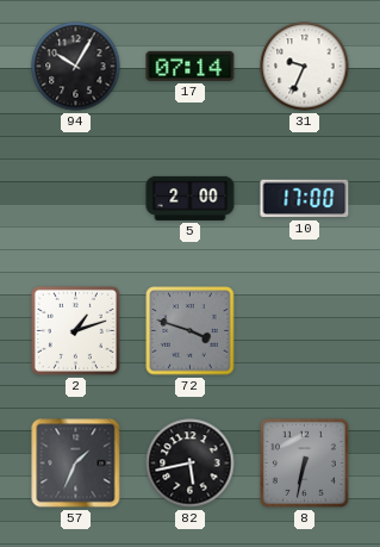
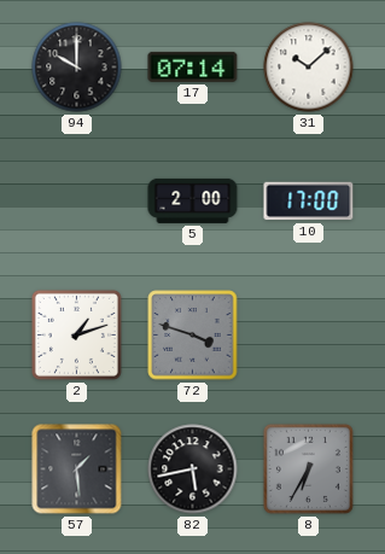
94: 10:05 -> 10:00 (77, 68)
31: 9:34 -> 10:08 (309, 68)
57: 1:34 -> 1:29 (77, 470)
8: 6:32 -> 6:35 (308, 468)
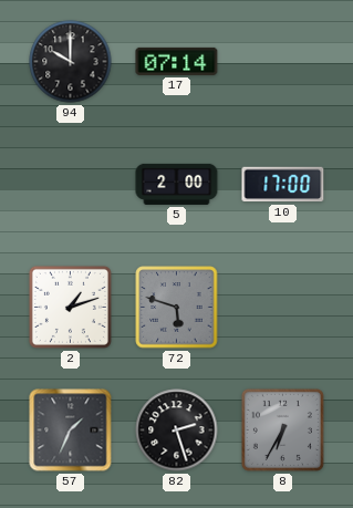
31: 10:08 -> none (309, 68)
72: 3:48 -> 5:48 (177, 308)
57: 1:29 -> 1:34 (71, 431)
82: 5:43 -> 2:27 (177, 431)
